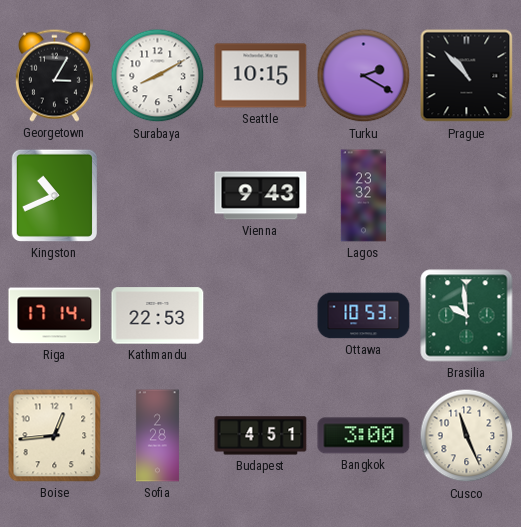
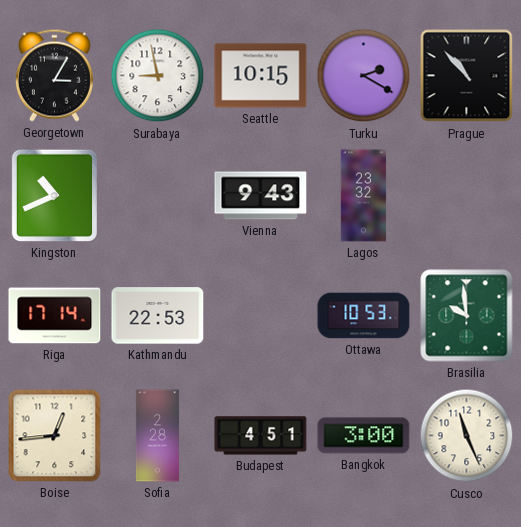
Surabaya: 8:10 -> 8:58 (158, 76)
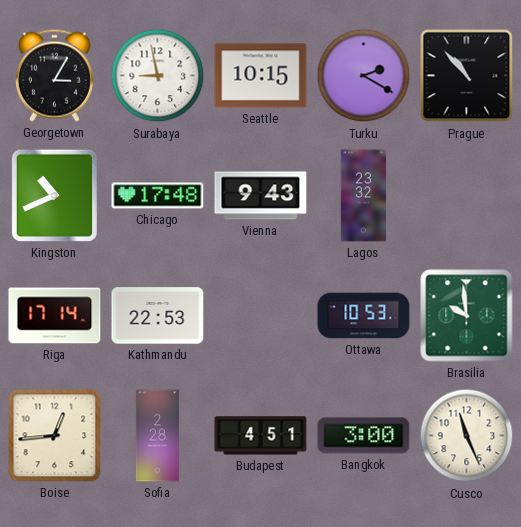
Chicago: none -> 17:48 (158, 196)
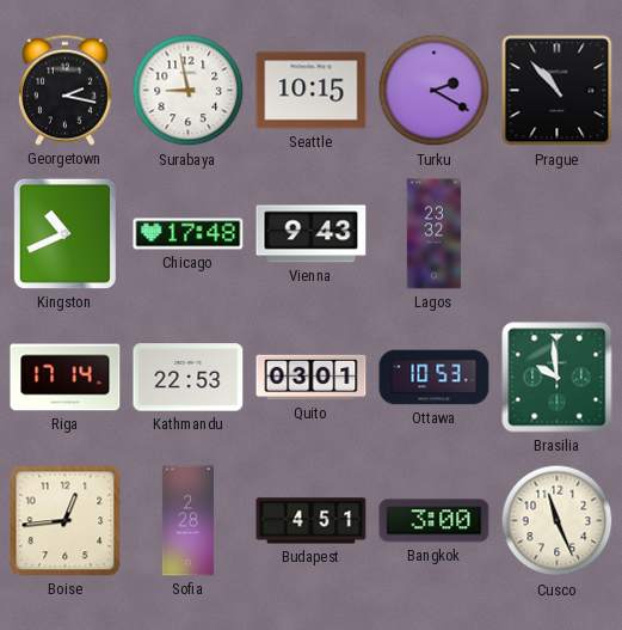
Georgetown: 3:05 -> 2:17 (64, 90)
Quito: none -> 03:01 (312, 378)
